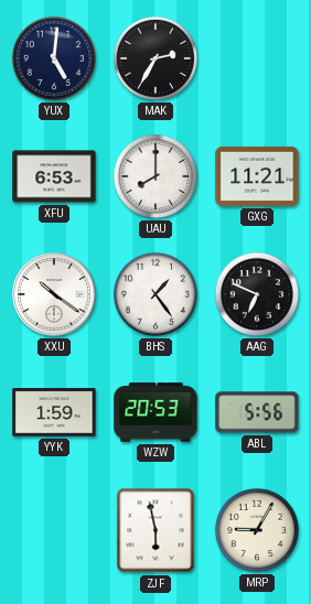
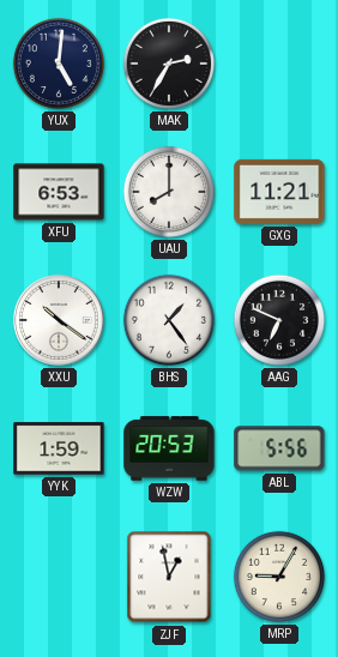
ZJF: 5:58 -> 12:58 (169, 577)
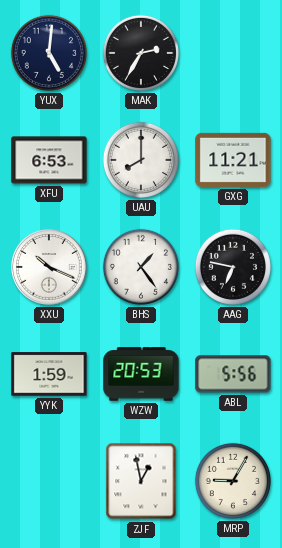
XXU: 10:21 -> 10:19 (50, 268)
AAG: 6:49 -> 6:47 (233, 267)
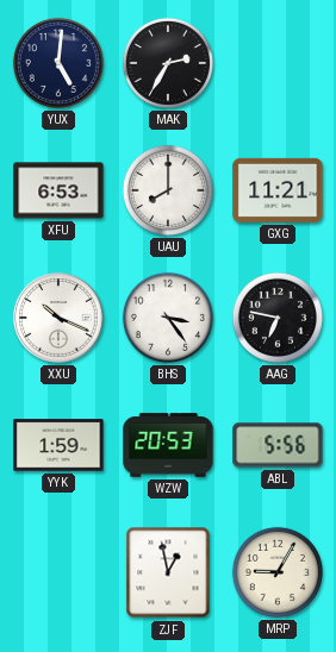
BHS: 1:24 -> 3:24 (168, 318)
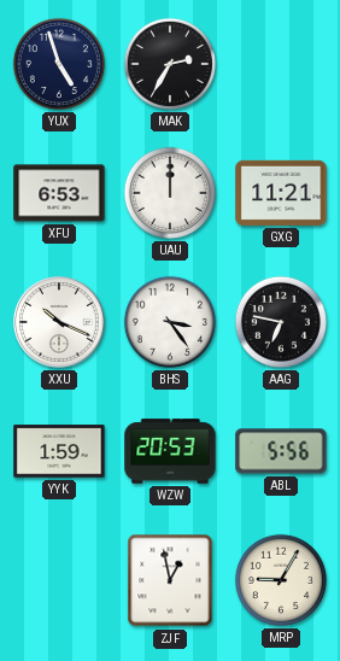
YUX: 5:01 -> 4:57 (59, 64)
UAU: 8:00 -> 12:00 (170, 193)
